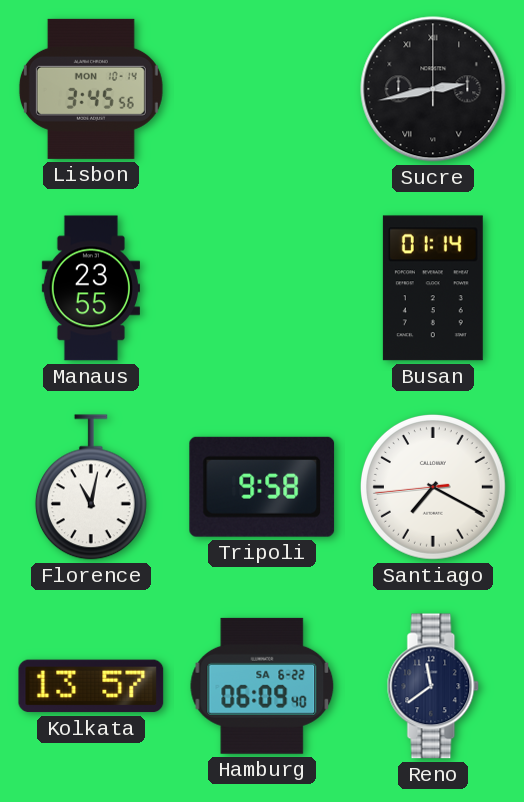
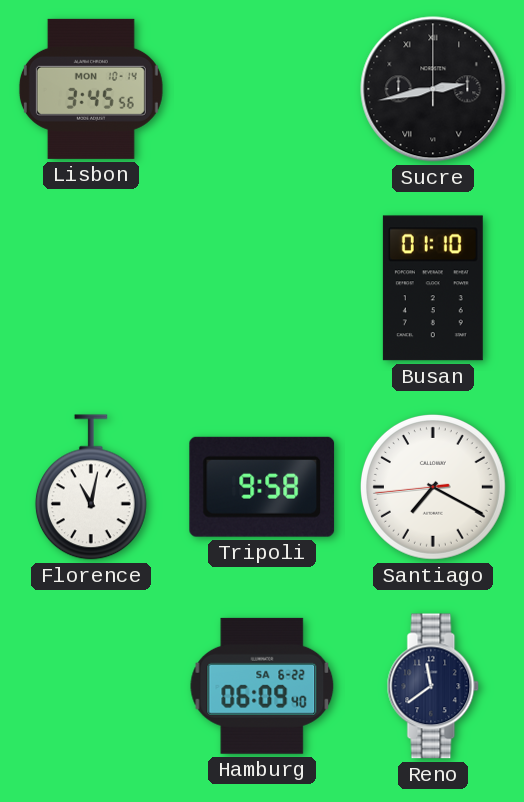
Manaus: 23:55 -> none (91, 288)
Busan: 01:14 -> 01:10 (433, 288)
Kolkata: 13:57 -> none (91, 686)
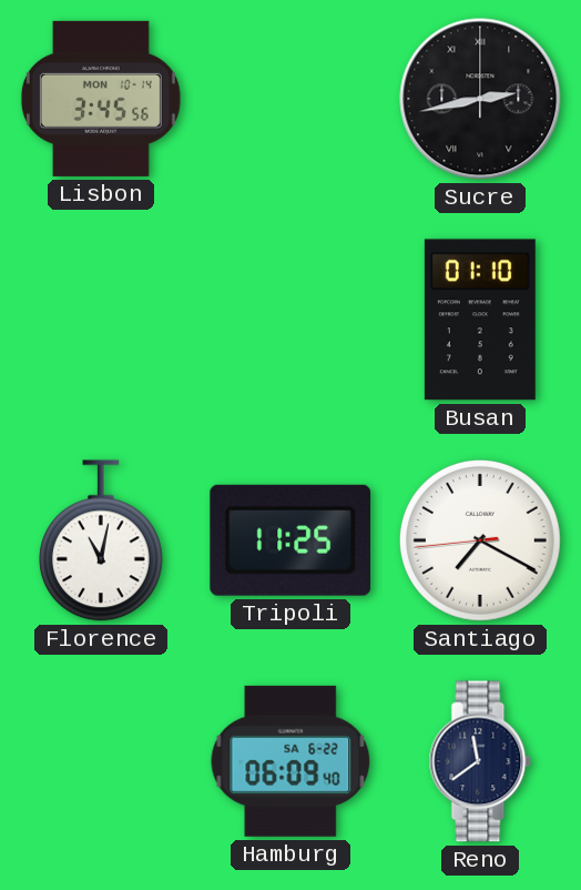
Tripoli: 9:58 -> 11:25 (290, 540)
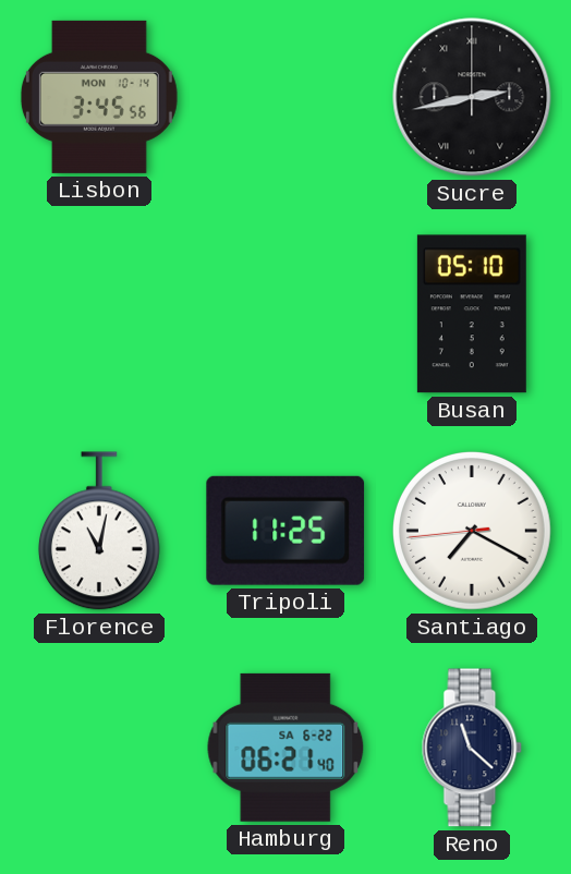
Busan: 01:10 -> 05:10 (472, 314)
Hamburg: 06:09 -> 06:21 (285, 748)
Reno: 11:39 -> 11:22 (472, 748)
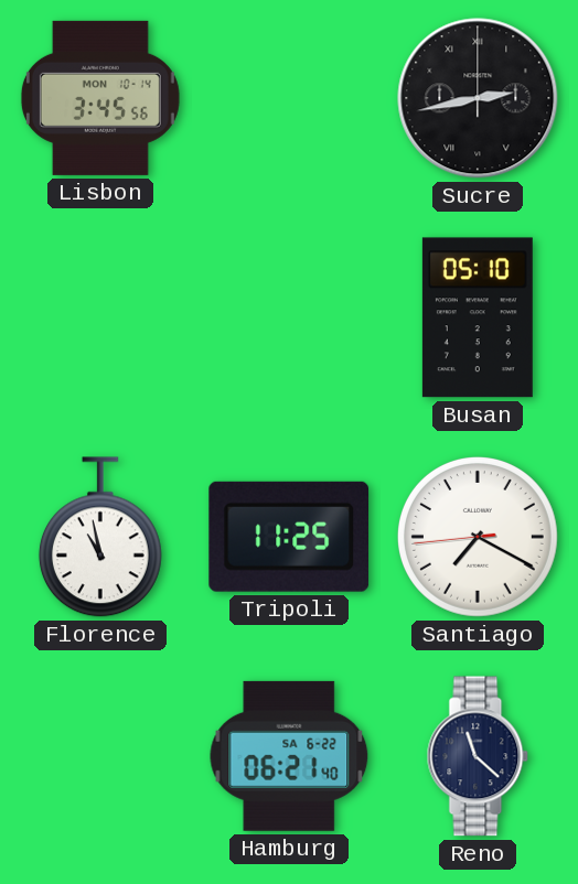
Florence: 11:02 -> 10:58 (100, 537)
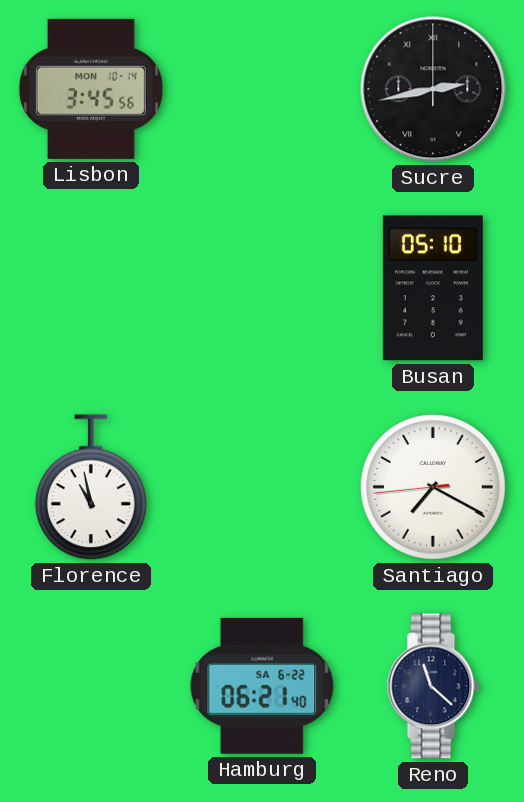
Tripoli: 11:25 -> none (289, 537)
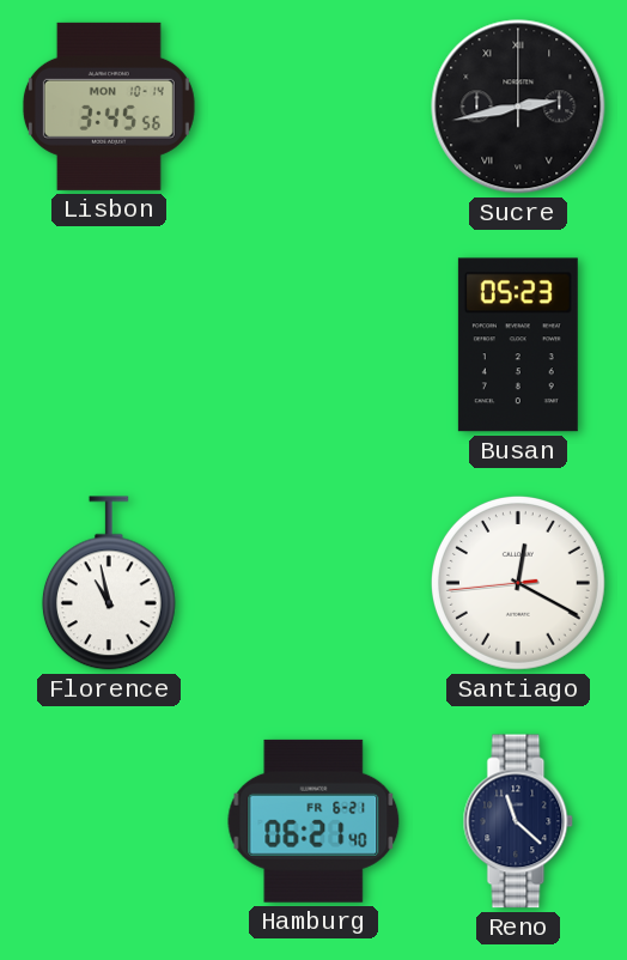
Busan: 05:10 -> 05:23 (518, 345)
Santiago: 7:19 -> 12:19 (518, 583)
Hamburg date: SA 6-22 -> FR 6-21 (313, 821)
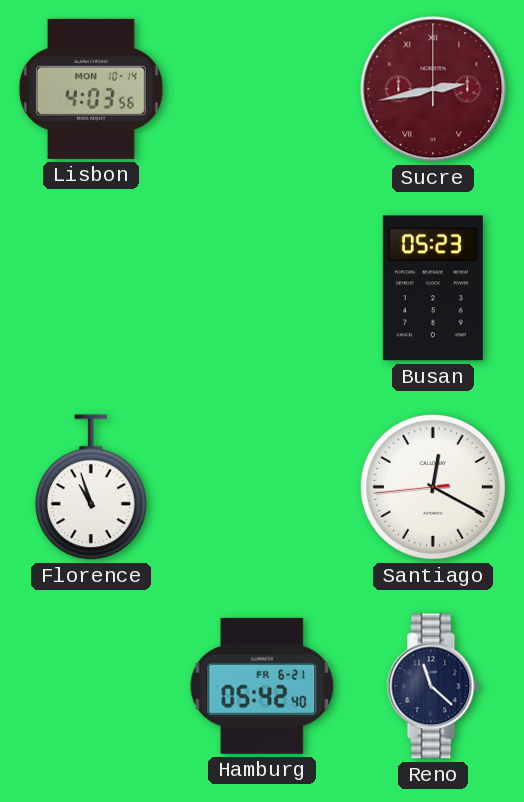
Lisbon: 3:45 -> 4:03 (91, 89)
Sucre dial: black -> burgundy (433, 89)
Florence: 10:58 -> 10:57 (91, 487)
Hamburg: 06:21 -> 05:42 (262, 686)
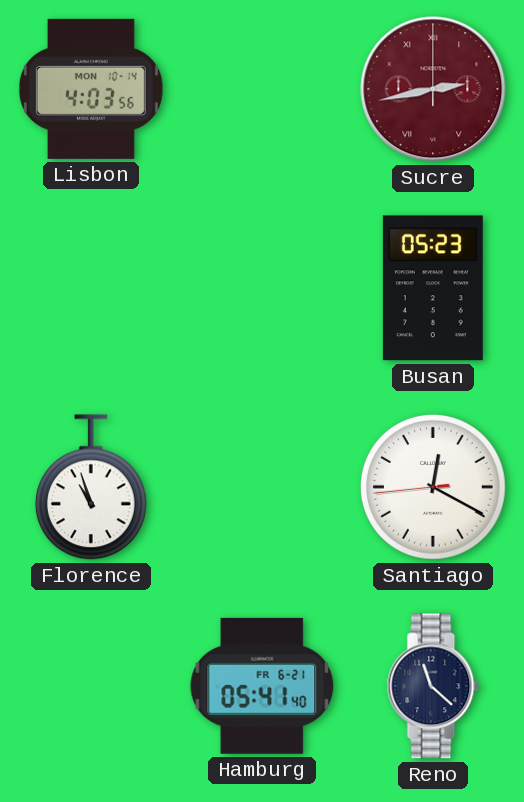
Hamburg: 05:42 -> 05:41 (262, 686)
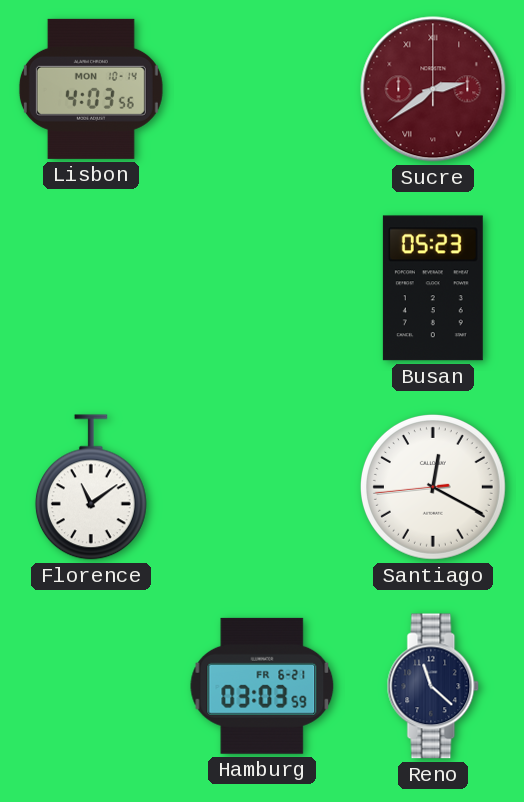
Sucre: 2:43 -> 2:39 (433, 89)
Florence: 10:57 -> 11:09 (91, 487)
Hamburg: 05:41 -> 03:03 (262, 686)
